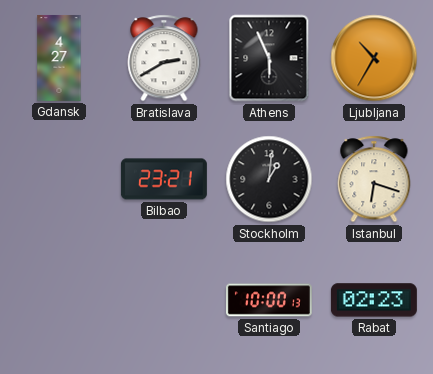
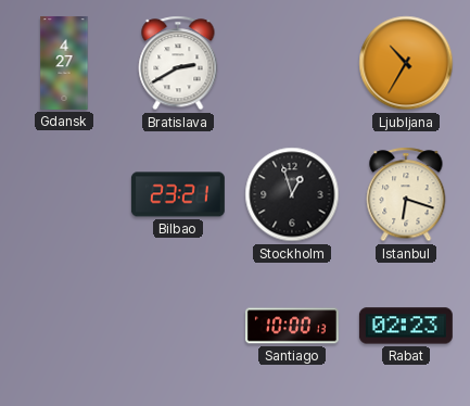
Athens: 5:56 -> none (269, 58)
Stockholm: 1:01 -> 12:57 (292, 194)
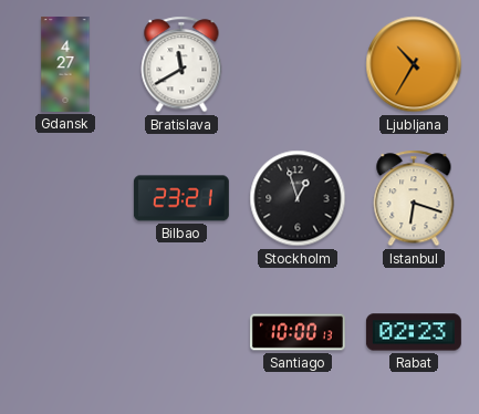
Bratislava: 2:40 -> 11:40 (181, 64)
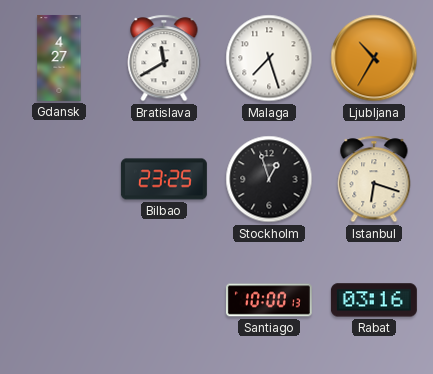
Malaga: none -> 7:27 (269, 58)
Bilbao: 23:21 -> 23:25 (164, 179)
Rabat: 02:23 -> 03:16 (374, 300)
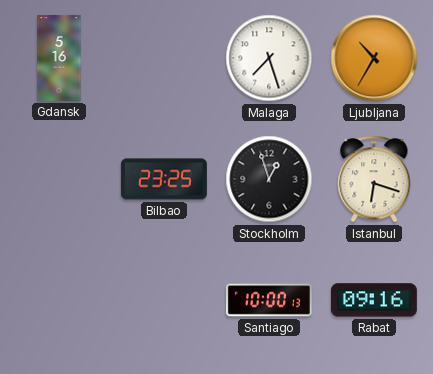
Gdansk: 4:27 -> 5:16 (59, 58)
Bratislava: 11:40 -> none (164, 58)
Rabat: 03:16 -> 09:16 (374, 300)
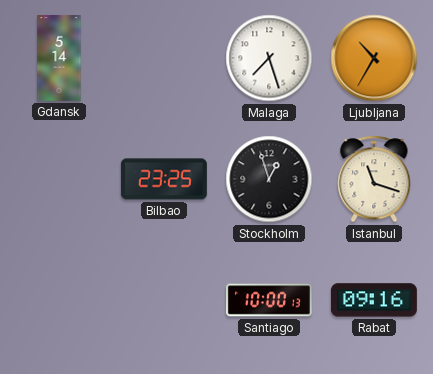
Gdansk: 5:16 -> 5:14 (59, 58)
Istanbul: 6:18 -> 11:18 (374, 179)
